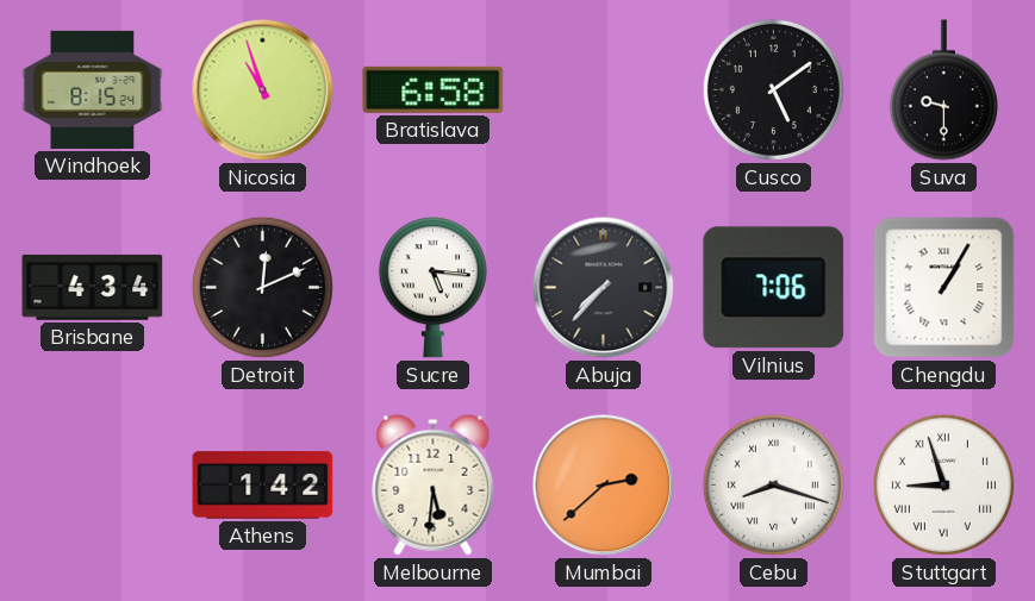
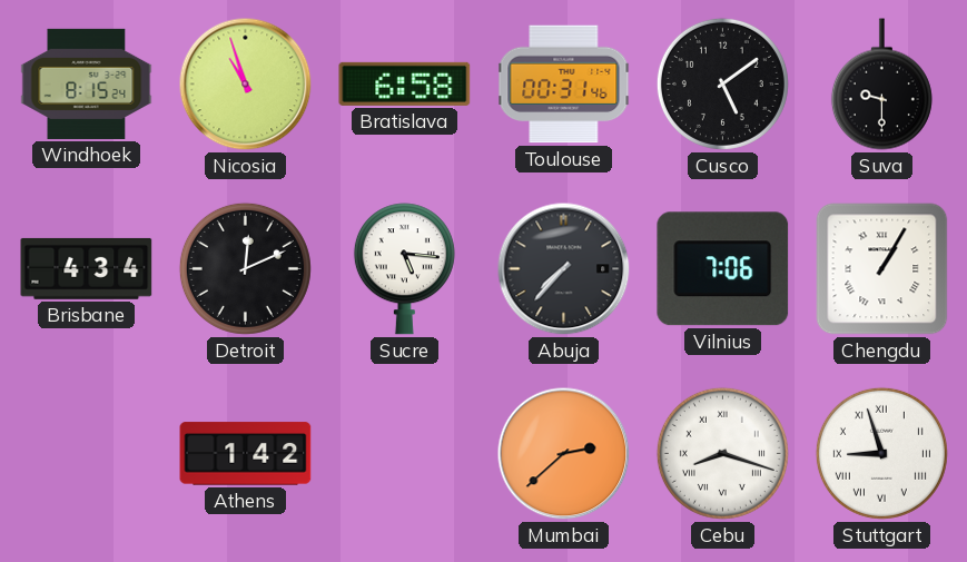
Toulouse: none -> 00:31 (564, 85)
Melbourne: 5:31 -> none (434, 484)
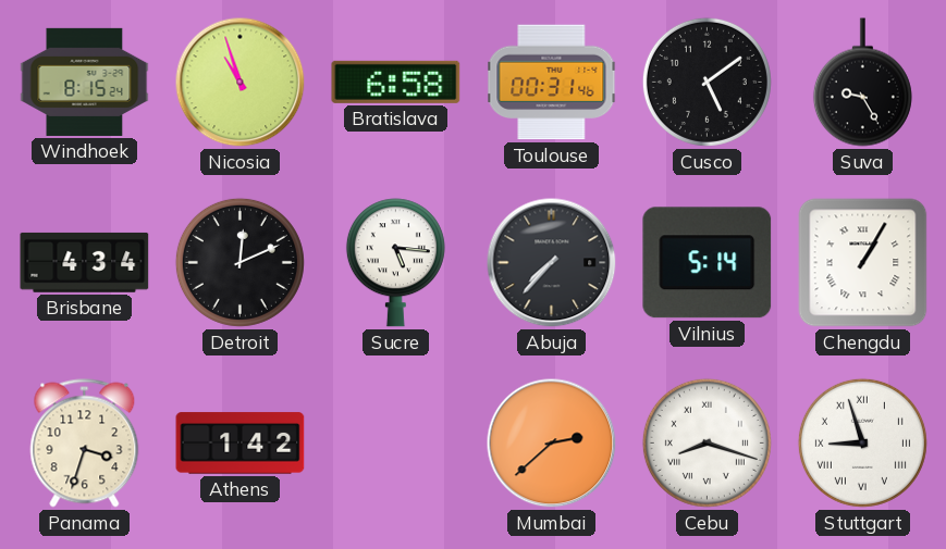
Suva: 9:30 -> 9:25 (862, 83)
Vilnius: 7:06 -> 5:14 (708, 263)
Panama: none -> 3:33 (85, 444)
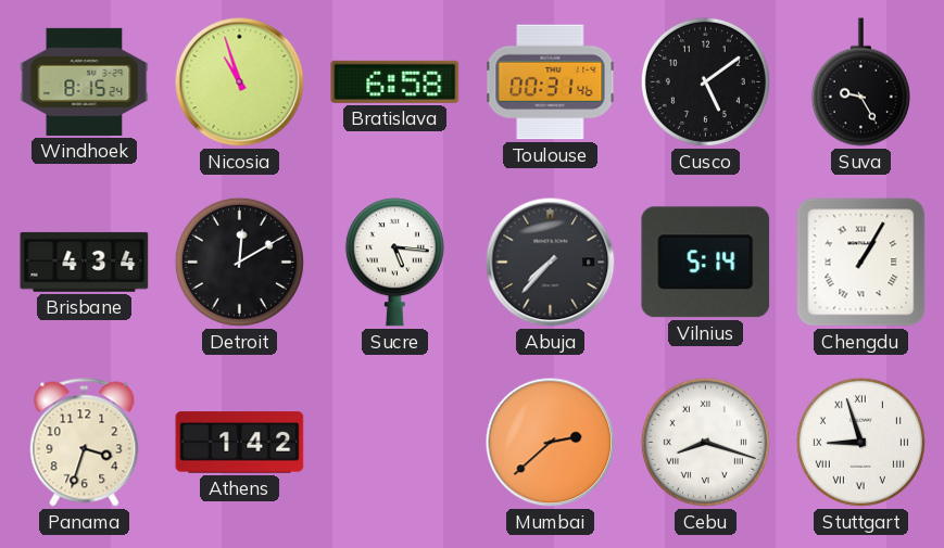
Detroit: 12:11 -> 12:10 (239, 262)
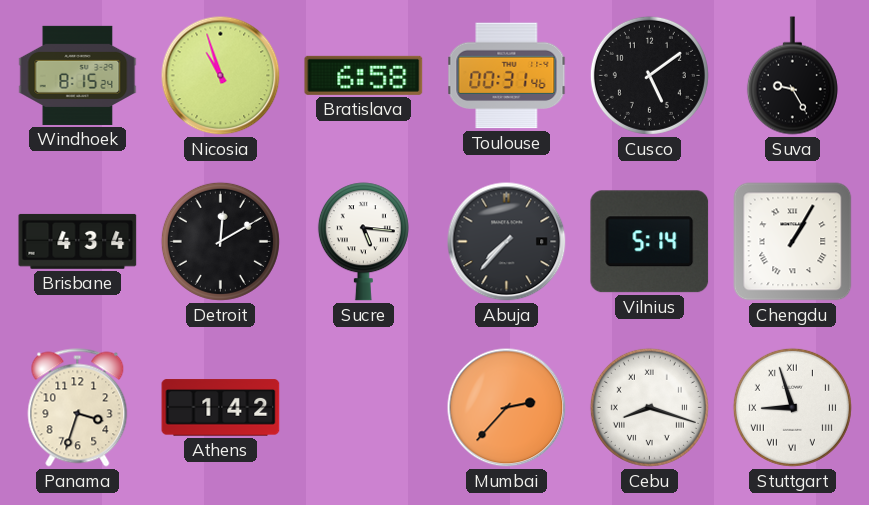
Mumbai: 2:38 -> 2:37 (507, 408)
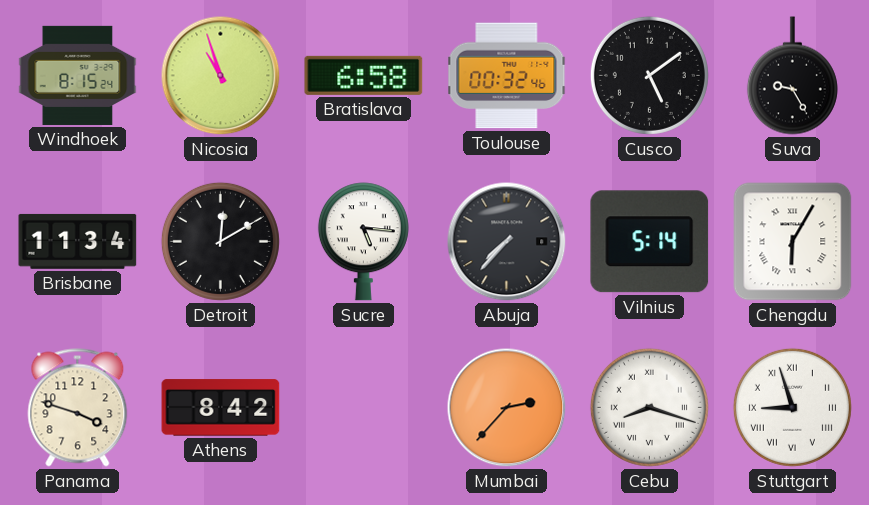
Toulouse: 00:31 -> 00:32 (507, 76)
Brisbane: 4:34 -> 11:34 (78, 241)
Chengdu: 1:05 -> 6:05 (793, 242)
Panama: 3:33 -> 3:48 (78, 408)
Athens: 1:42 -> 8:42 (221, 408)
